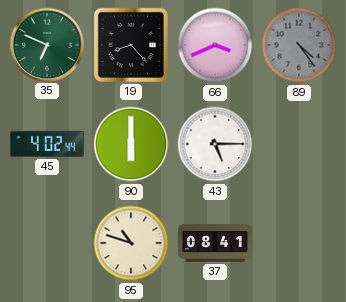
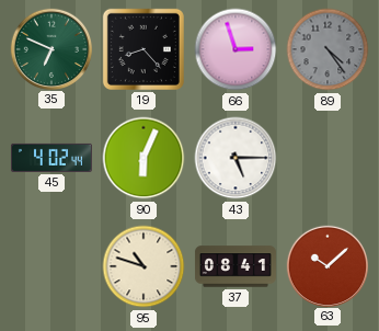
66: 3:41 -> 2:57 (236, 49)
90: 6:00 -> 6:04 (143, 158)
63: none -> 10:08 (326, 265)
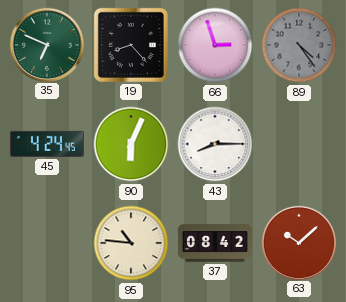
45: 4:02 -> 4:24 (47, 144)
43: 5:15 -> 8:15 (215, 144)
95: 10:48 -> 10:46 (131, 243)
37: 08:41 -> 08:42 (215, 243)
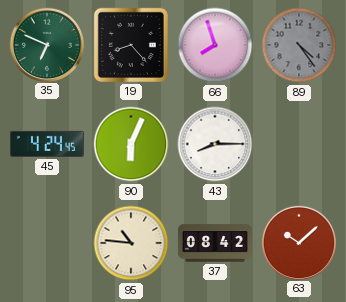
66: 2:57 -> 7:57 (215, 45)
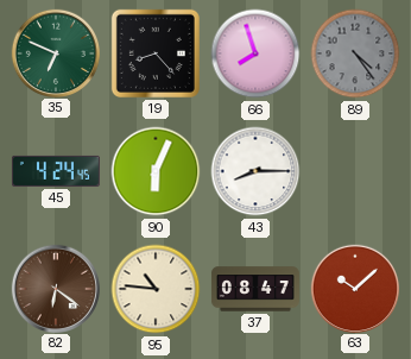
82: none -> 6:21 (55, 288)
37: 08:42 -> 08:47 (255, 289)
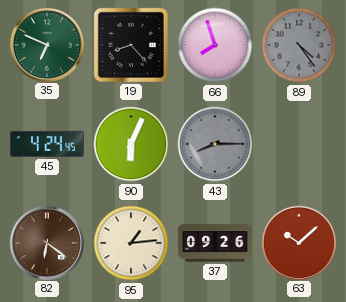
43 dial: white -> grey (215, 144)
95: 10:46 -> 1:14 (131, 243)
37: 08:47 -> 09:26 (215, 243)
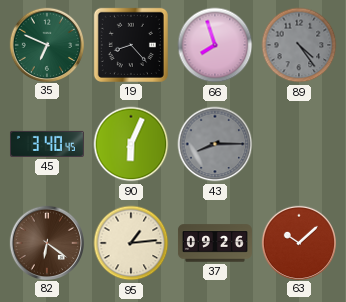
45: 4:24 -> 3:40 (47, 144)
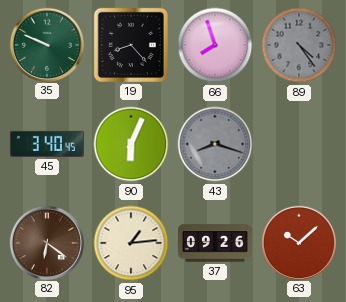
35: 6:49 -> 9:49 (46, 44)
43: 8:15 -> 8:18 (215, 144)
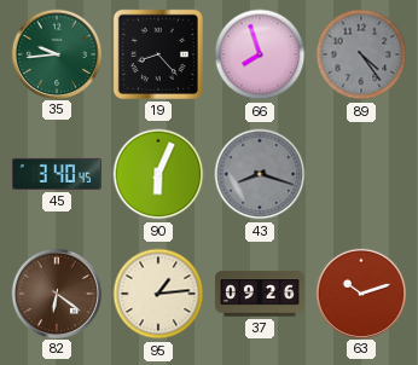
35: 9:49 -> 9:44 (56, 53)
63: 10:08 -> 10:12 (360, 292)
